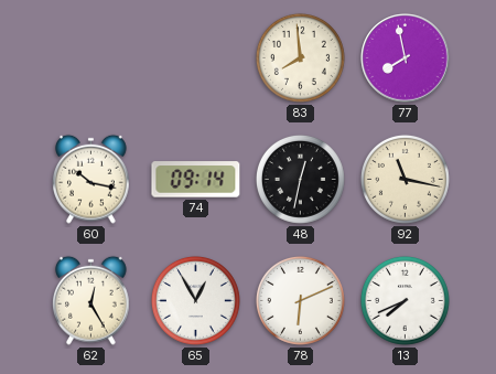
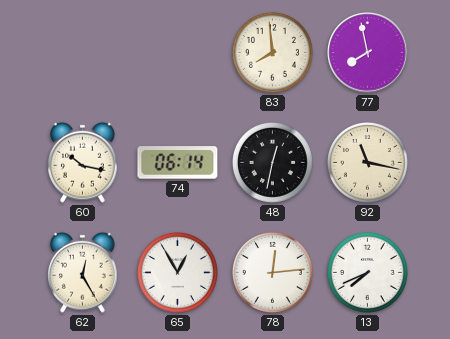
74: 09:14 -> 06:14 (178, 163)
78: 6:11 -> 12:14 (272, 272)
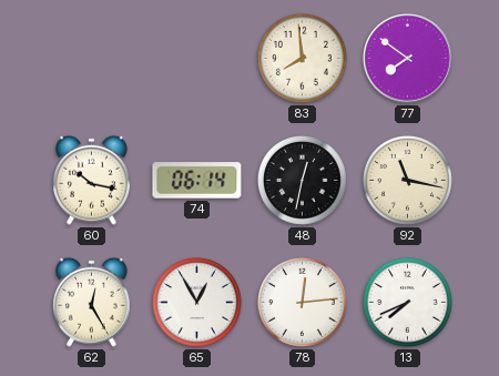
77: 7:58 -> 7:51 (408, 59)
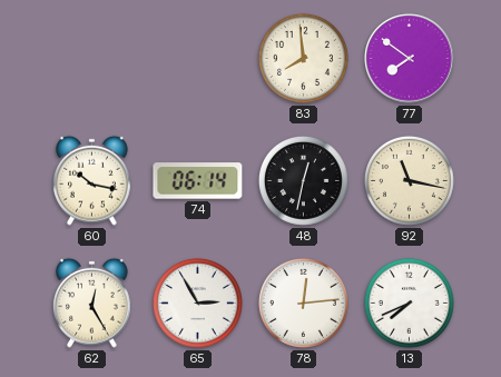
65: 12:55 -> 2:55 (197, 302)
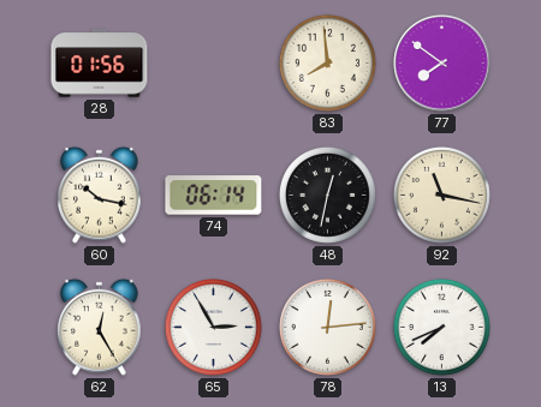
28: none -> 01:56 (100, 64)
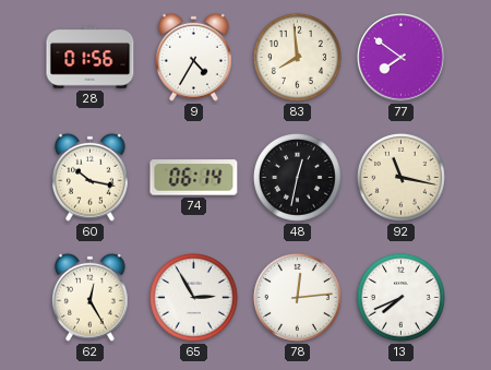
9: none -> 4:35 (194, 57)
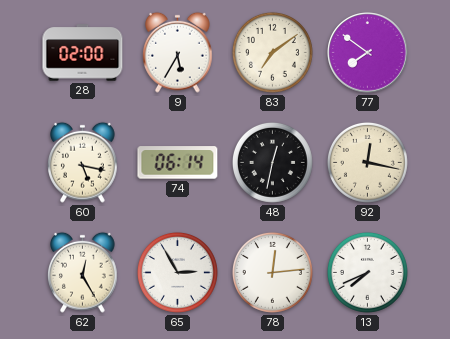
28: 01:56 -> 02:00 (83, 53)
9: 4:35 -> 5:35 (178, 52)
83: 7:59 -> 7:09 (272, 52)
60: 10:17 -> 5:17 (83, 162)
92: 11:17 -> 12:17 (367, 162)
